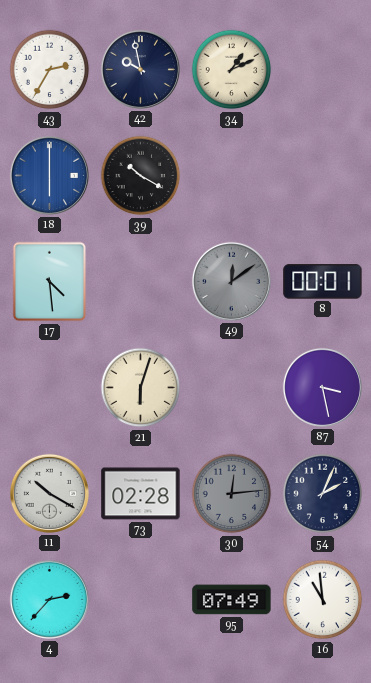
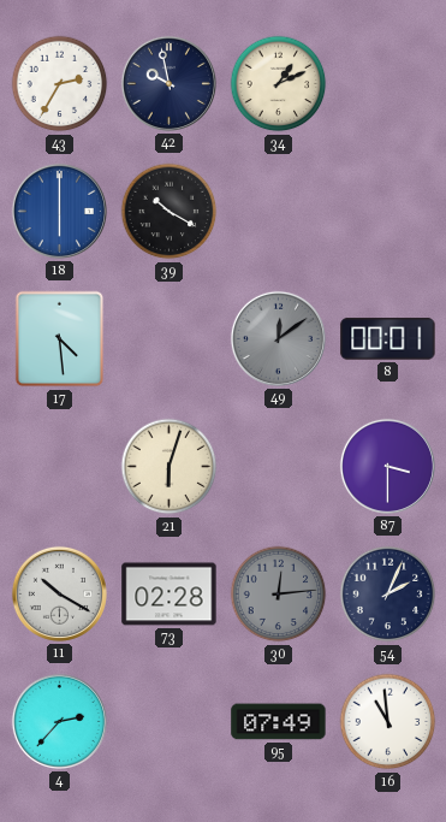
87: 3:28 -> 3:30 (387, 466)
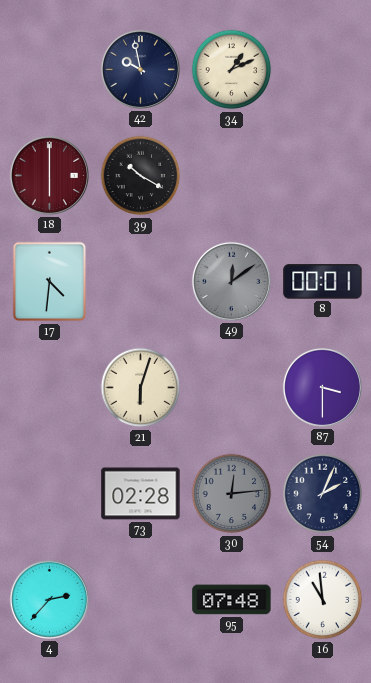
43: 2:35 -> none (60, 84)
18 dial: blue -> burgundy (49, 175)
17: 4:29 -> 4:31 (50, 282)
11: 10:20 -> none (59, 593)
95: 07:49 -> 07:48 (232, 600)
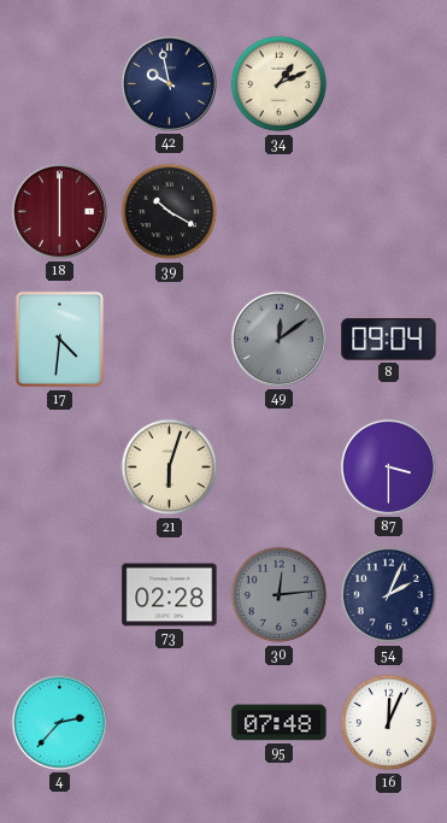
8: 00:01 -> 09:04 (389, 340)
16: 10:59 -> 12:04 (389, 723)
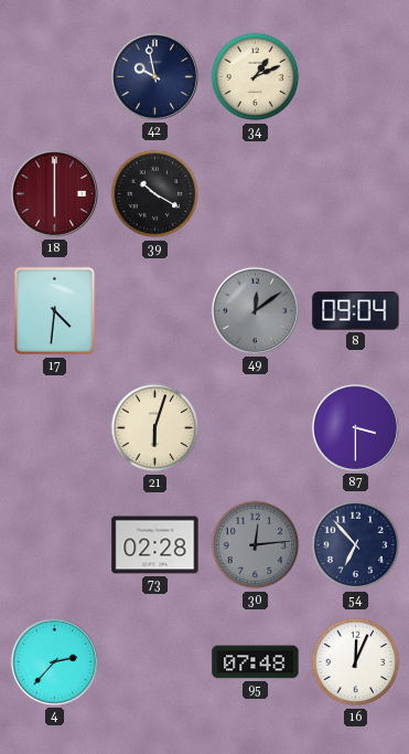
54: 2:04 -> 6:53 (356, 545)
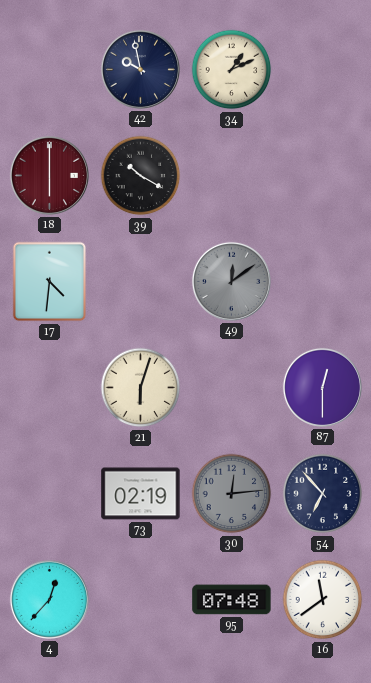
8: 09:04 -> none (356, 311)
87: 3:30 -> 12:30 (322, 387)
73: 02:28 -> 02:19 (141, 494)
4: 2:37 -> 12:37 (49, 599)
16: 12:04 -> 11:39 (323, 600)
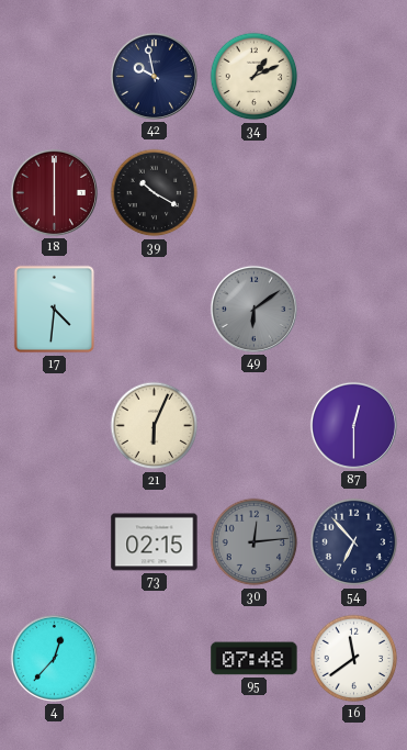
49: 12:09 -> 6:09 (253, 309)
21: 6:03 -> 6:04 (155, 426)
73: 02:19 -> 02:15 (155, 542)
